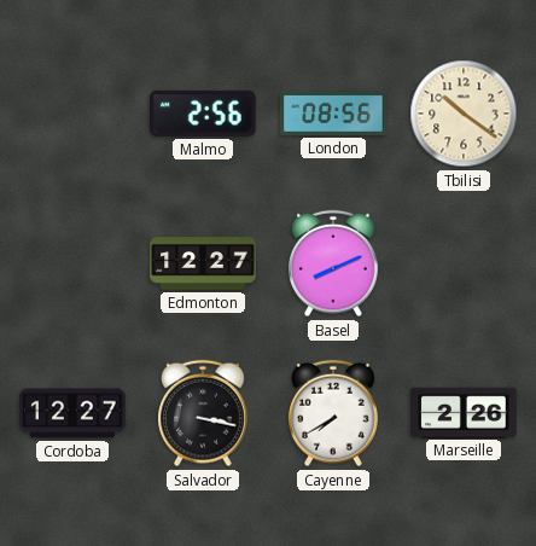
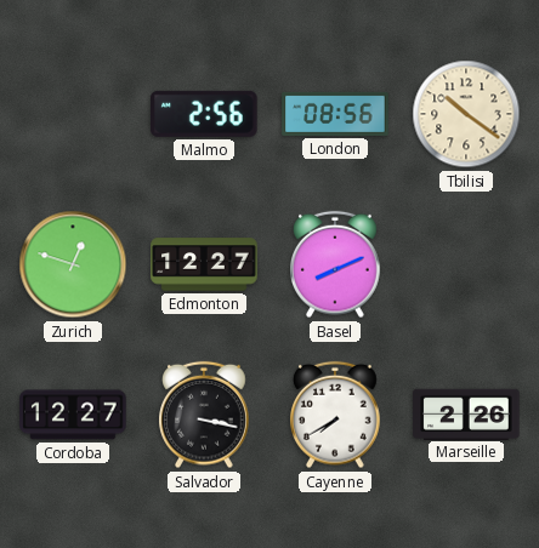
Zurich: none -> 12:48 (73, 264)
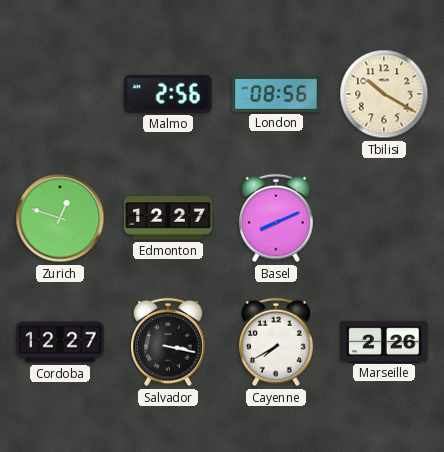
Tbilisi: 10:21 -> 10:20 (384, 94)
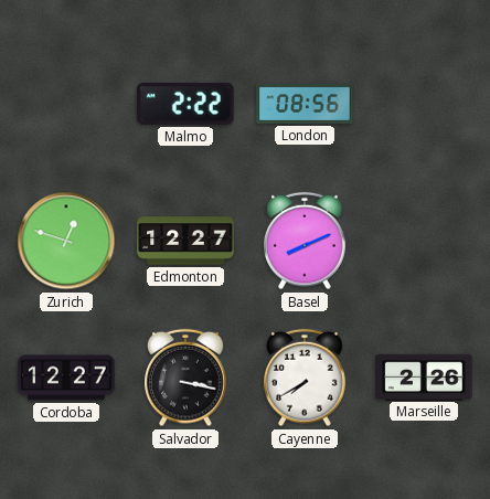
Malmo: 2:56 -> 2:22 (185, 104)
Tbilisi: 10:20 -> none (384, 94)
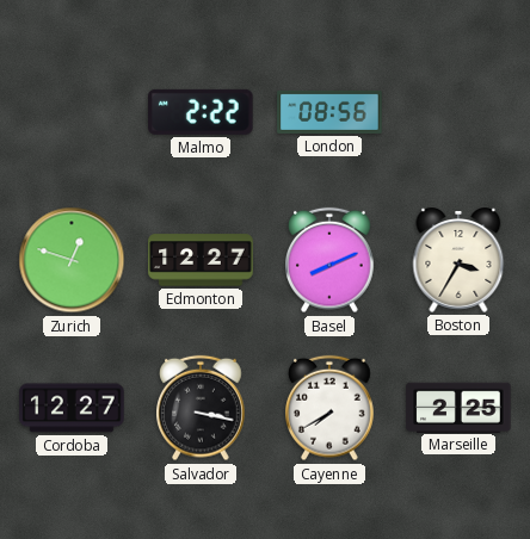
Boston: none -> 3:35 (458, 261)
Marseille: 2:26 -> 2:25 (458, 407)
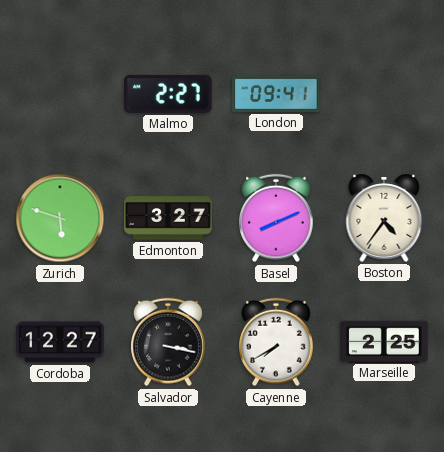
Malmo: 2:22 -> 2:27 (168, 94)
London: 08:56 -> 09:41 (276, 94)
Zurich: 12:48 -> 5:48 (60, 218)
Edmonton: 12:27 -> 3:27 (168, 218)
Boston: 3:35 -> 4:36 (384, 219)
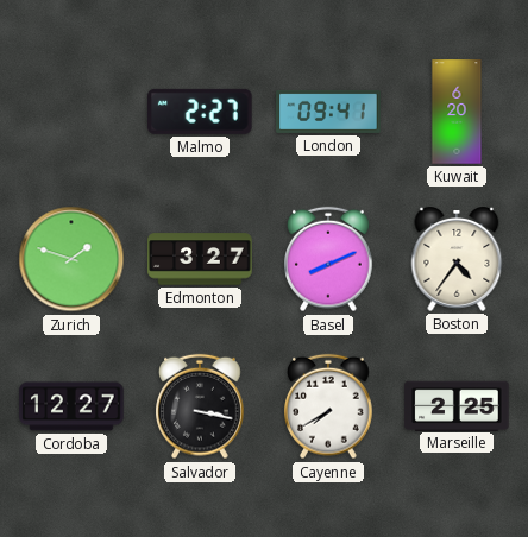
Kuwait: none -> 6:20 (457, 112)
Zurich: 5:48 -> 1:48 (71, 259)
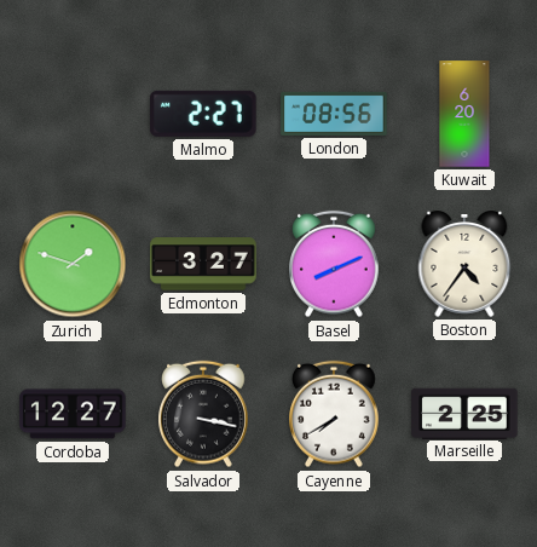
London: 09:41 -> 08:56 (334, 114)
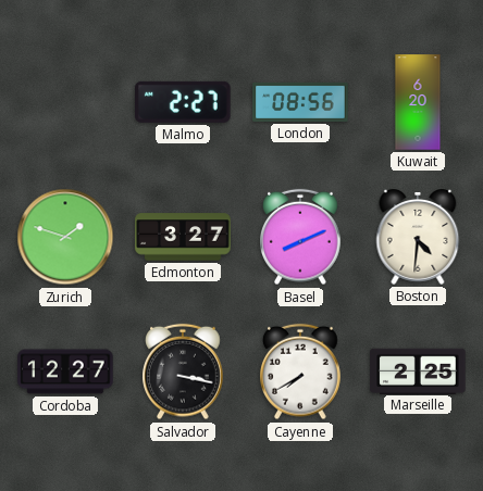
Boston: 4:36 -> 4:31 (418, 238)
